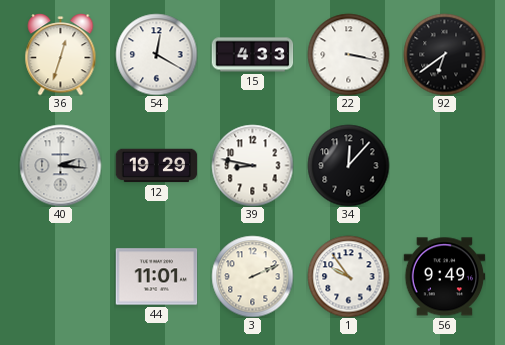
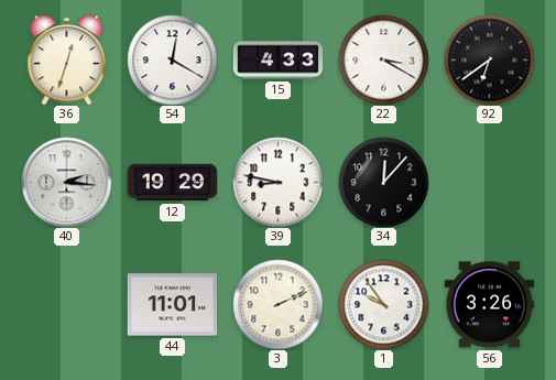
22: 3:17 -> 3:20 (383, 59)
56: 9:49 -> 3:26 (489, 305)
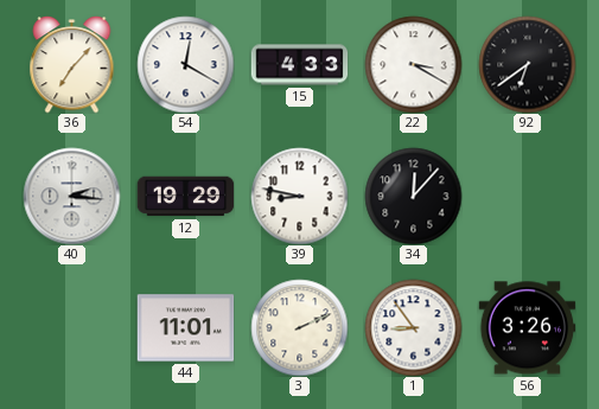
36: 12:33 -> 7:07 (72, 65)
1: 9:54 -> 8:54 (413, 327)
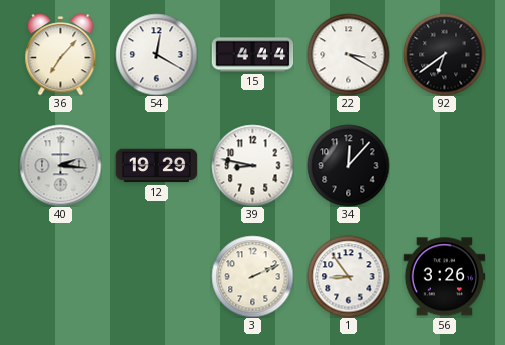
15: 4:33 -> 4:44 (252, 55)
44: 11:01 -> none (185, 328)
